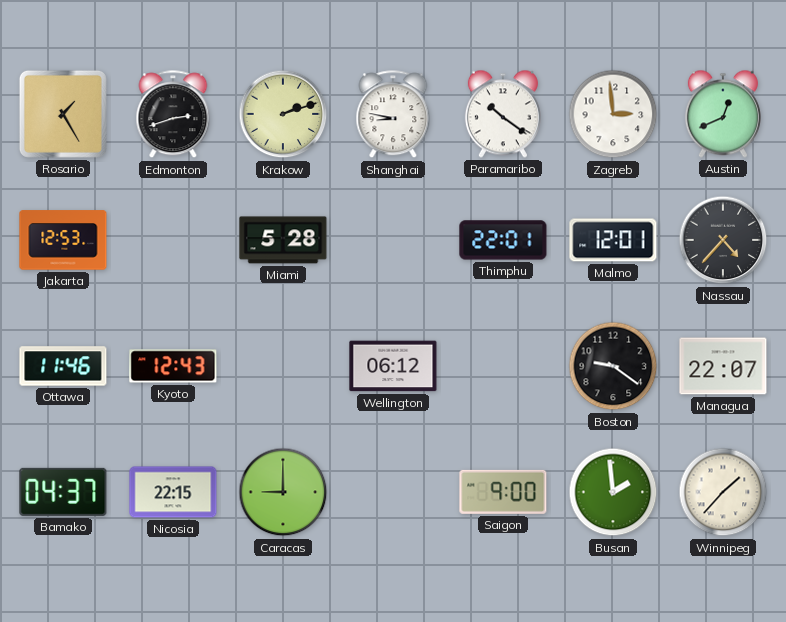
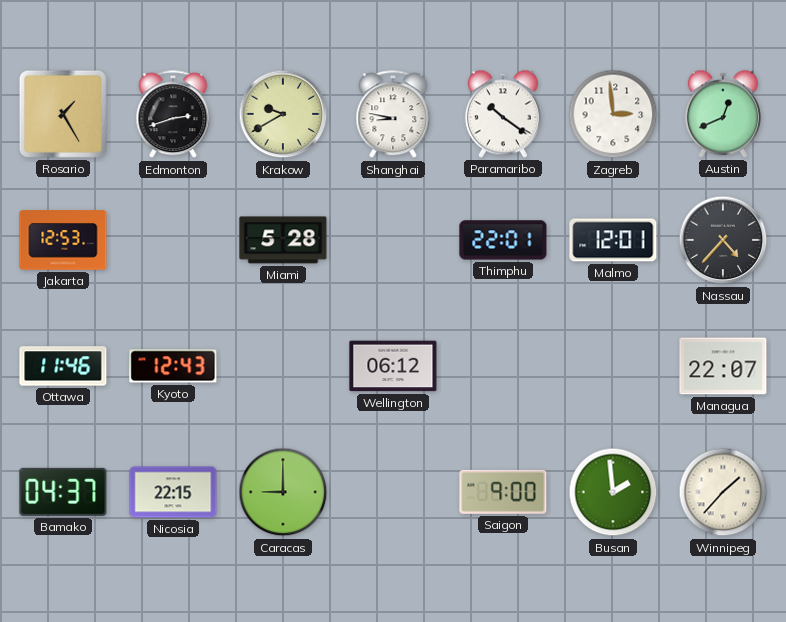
Krakow: 2:12 -> 9:40 (283, 114)
Boston: 9:21 -> none (613, 366)
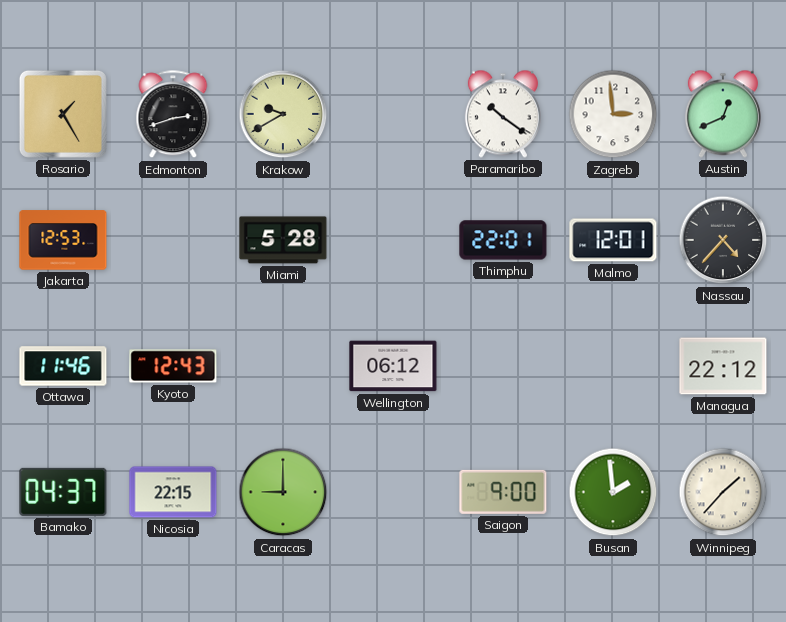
Shanghai: 8:47 -> none (393, 115)
Managua: 22:07 -> 22:12 (723, 366)
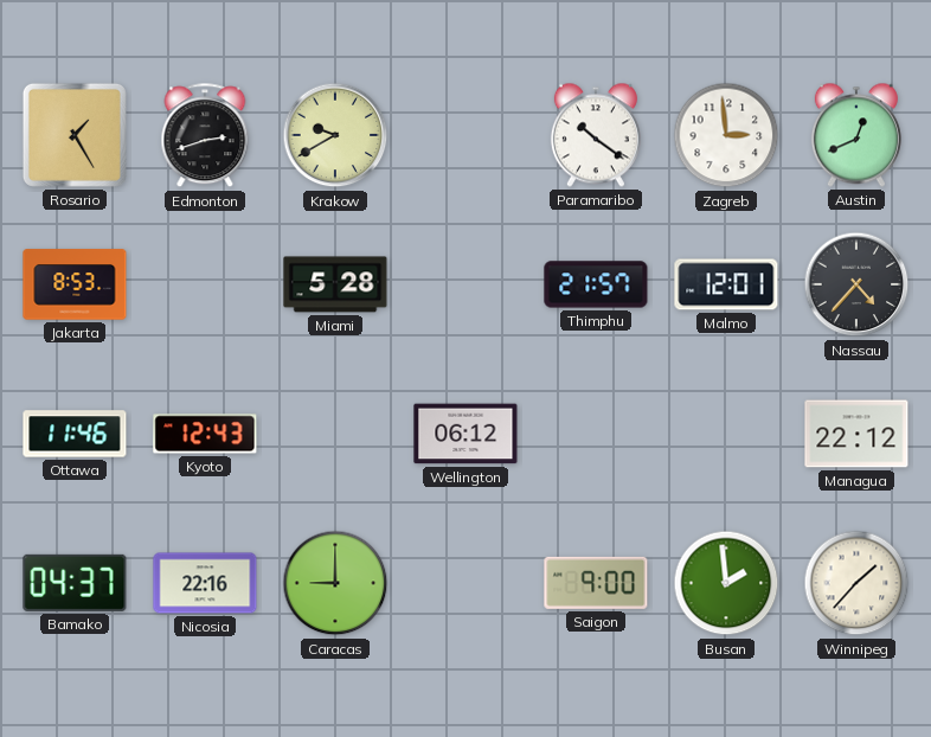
Jakarta: 12:53 -> 8:53 (75, 284)
Thimphu: 22:01 -> 21:57 (596, 284)
Nicosia: 22:15 -> 22:16 (205, 583)
